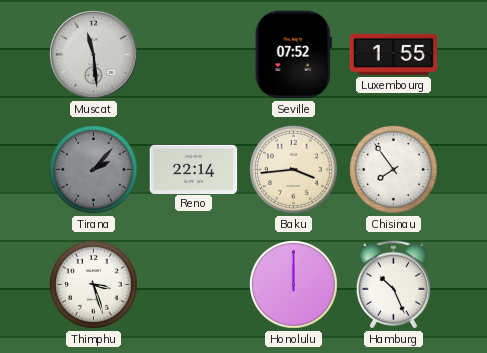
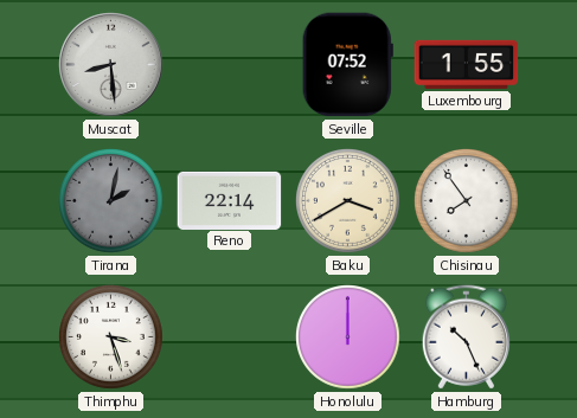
Muscat: 11:29 -> 8:29 (111, 65)
Tirana: 2:07 -> 2:02 (111, 201)
Baku: 3:44 -> 3:40 (348, 201)
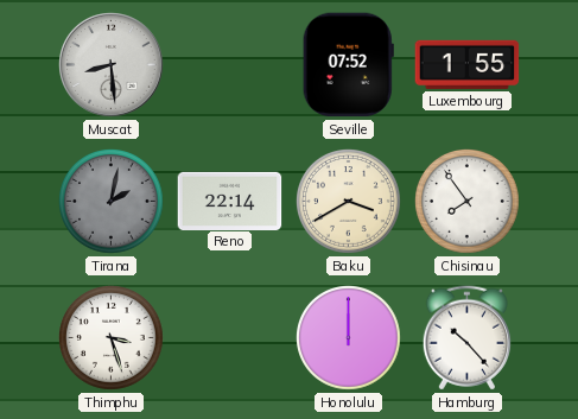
Hamburg: 10:26 -> 10:23 (466, 338)
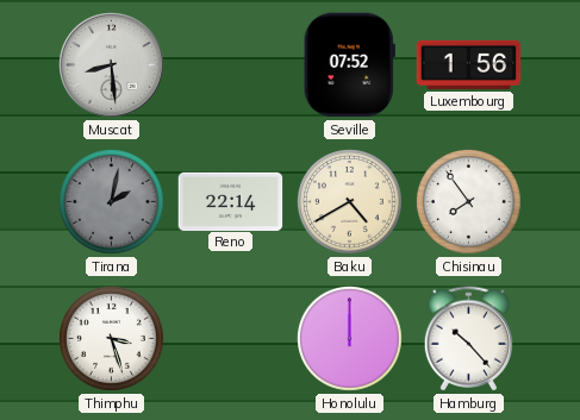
Luxembourg: 1:55 -> 1:56 (469, 64)
Baku: 3:40 -> 4:40 (350, 202)
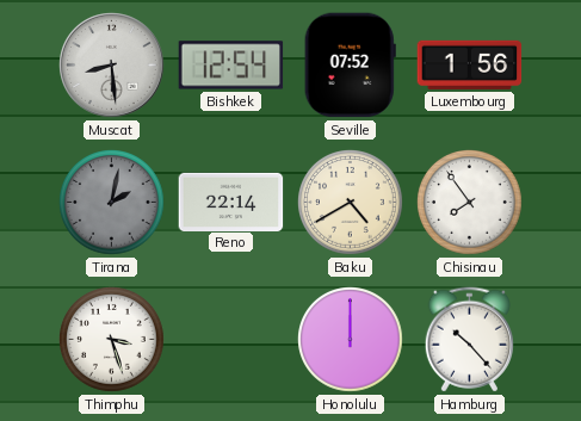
Bishkek: none -> 12:54 (231, 66)
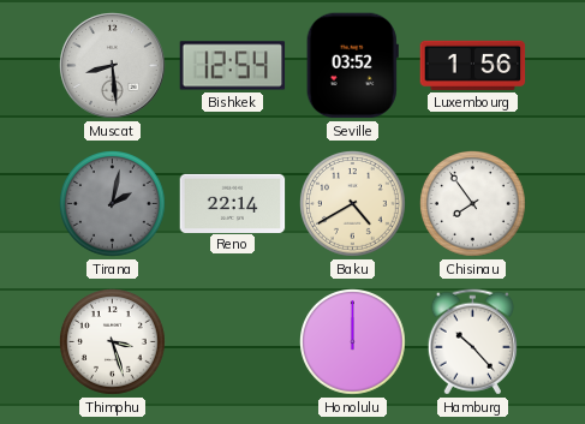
Seville: 07:52 -> 03:52 (352, 66)
